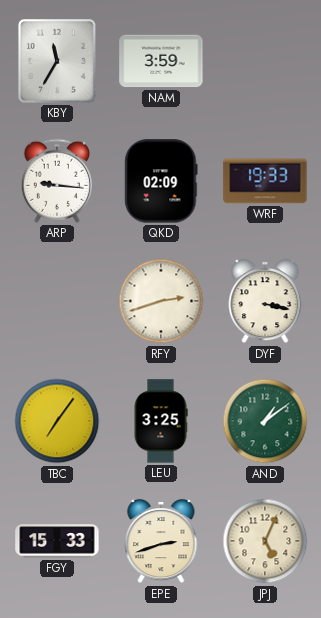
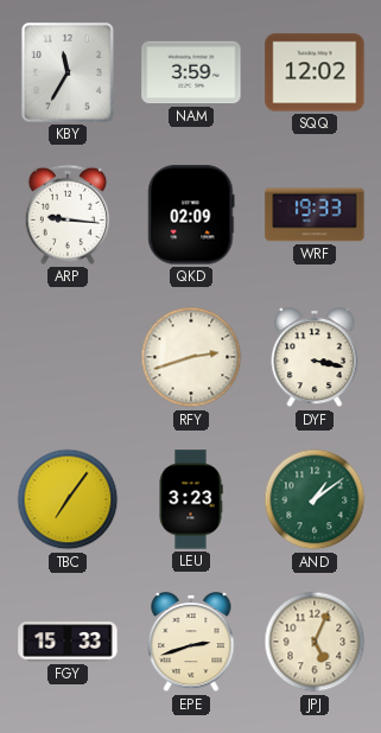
SQQ: none -> 12:02 (315, 72)
LEU: 3:25 -> 3:23 (191, 499)
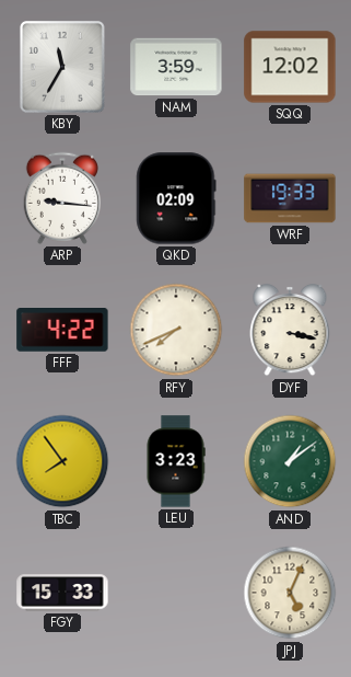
FFF: none -> 4:22 (62, 331)
RFY: 2:42 -> 7:41 (176, 330)
TBC: 7:06 -> 7:54 (62, 461)
EPE: 2:42 -> none (191, 642)
